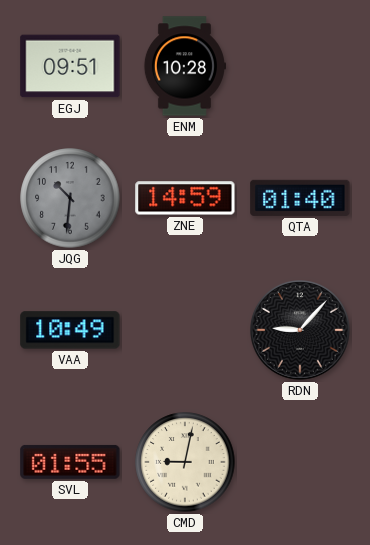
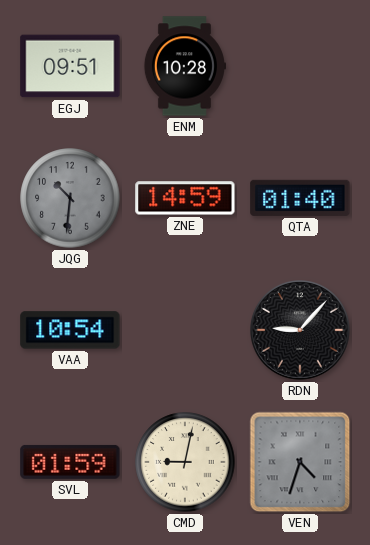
VAA: 10:49 -> 10:54 (70, 330)
SVL: 01:55 -> 01:59 (70, 462)
VEN: none -> 4:33 (300, 462)
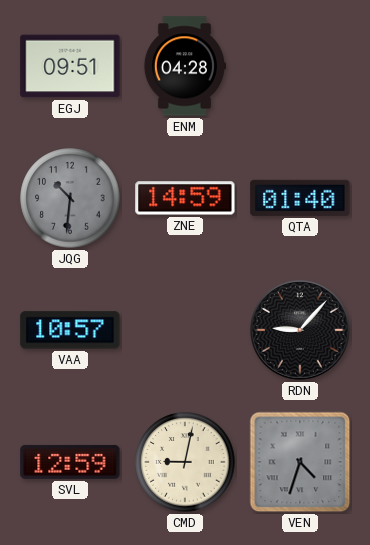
ENM: 10:28 -> 04:28 (184, 66)
VAA: 10:54 -> 10:57 (70, 330)
SVL: 01:59 -> 12:59 (70, 462)
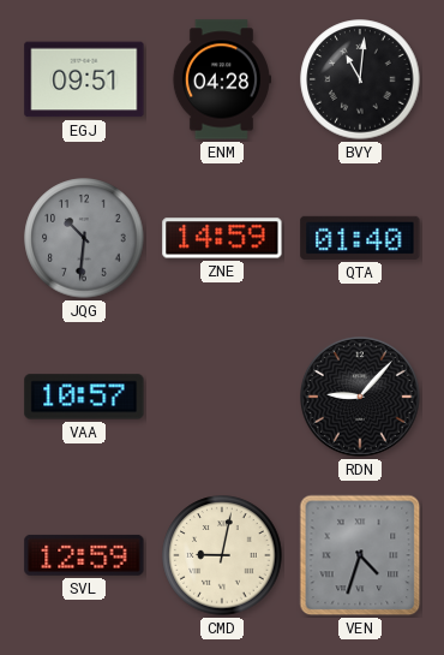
BVY: none -> 11:01 (360, 79)
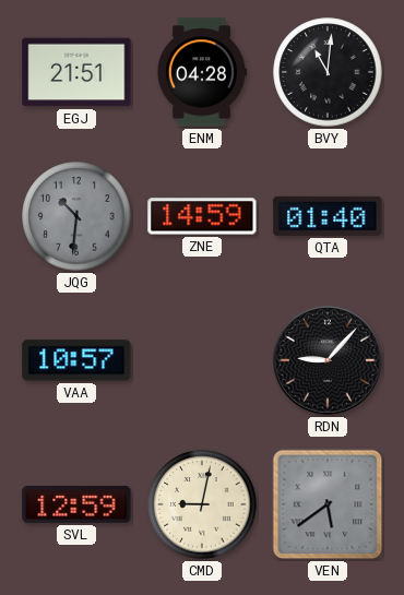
EGJ: 09:51 -> 21:51 (76, 72)
VEN: 4:33 -> 5:39 (328, 504)
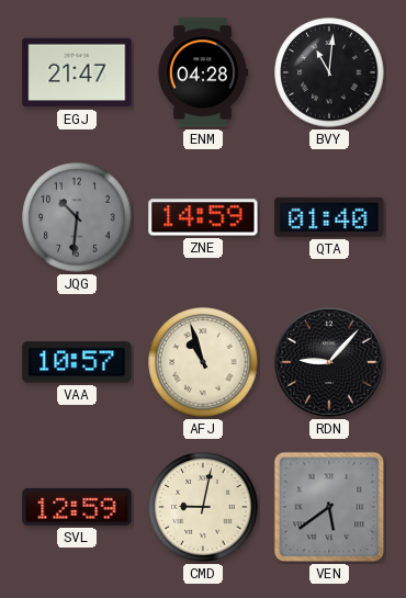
EGJ: 21:51 -> 21:47 (77, 72)
AFJ: none -> 10:57 (203, 362)
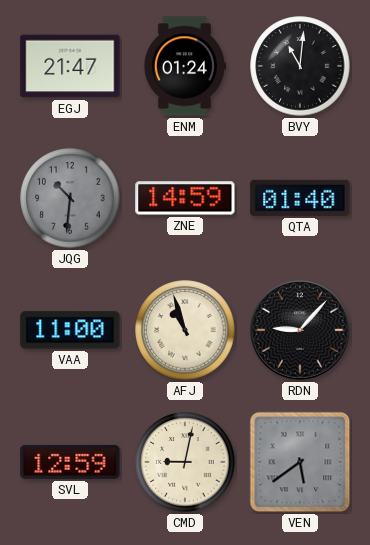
ENM: 04:28 -> 01:24 (184, 66)
VAA: 10:57 -> 11:00 (70, 330)
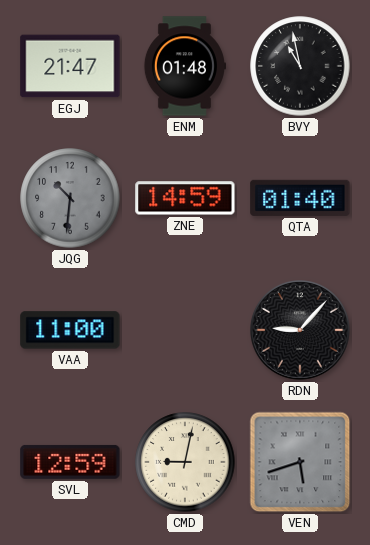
ENM: 01:24 -> 01:48 (184, 66)
BVY: 11:01 -> 10:58 (300, 66)
AFJ: 10:57 -> none (185, 330)
VEN: 5:39 -> 5:42 (300, 462)
